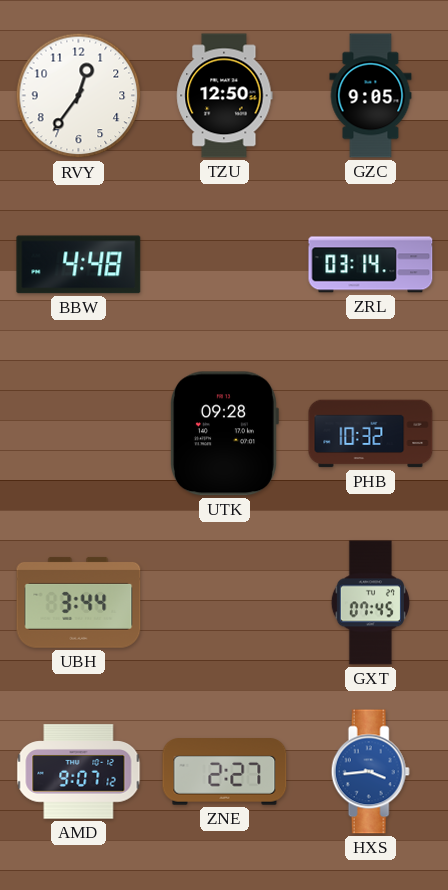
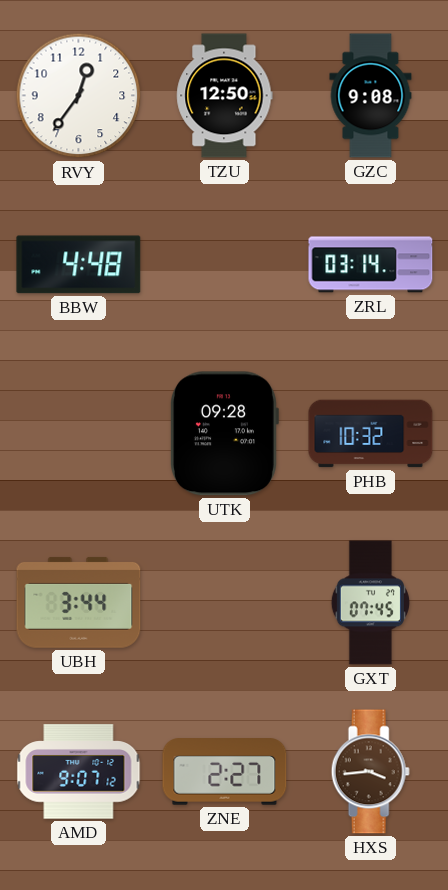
GZC: 9:05 -> 9:08 (371, 96)
HXS dial: blue -> brown (370, 772)
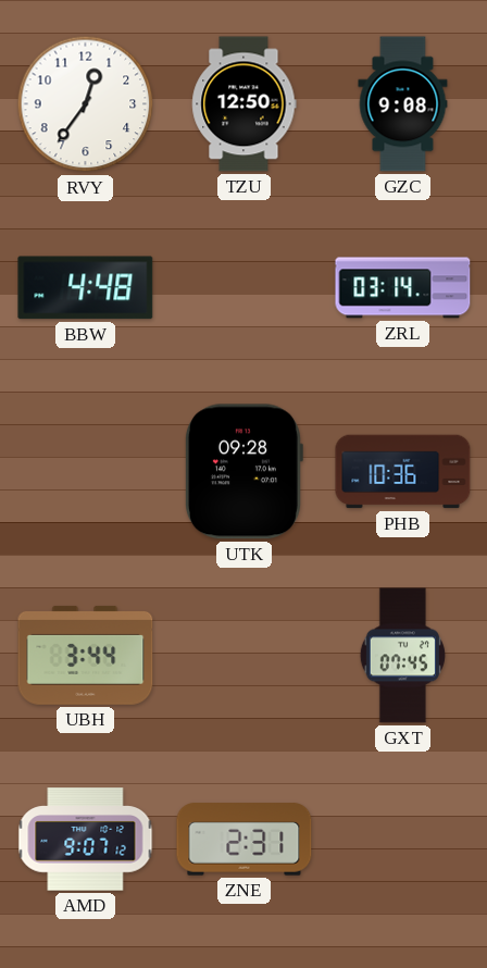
PHB: 10:32 -> 10:36 (403, 472)
ZNE: 2:27 -> 2:31 (245, 840)
HXS: 3:44 -> none (370, 772)
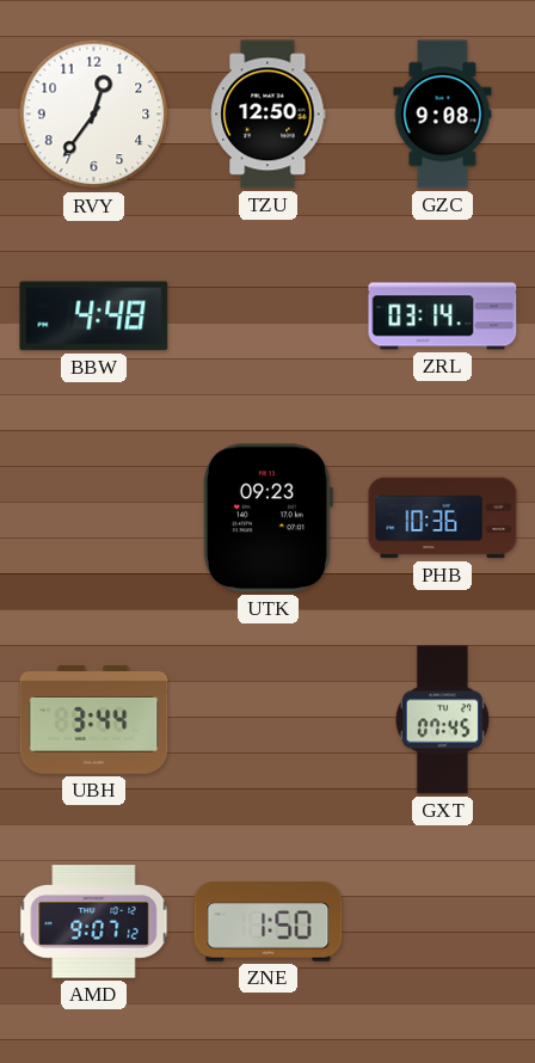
UTK: 09:28 -> 09:23 (267, 518)
ZNE: 2:31 -> 1:50 (269, 922)
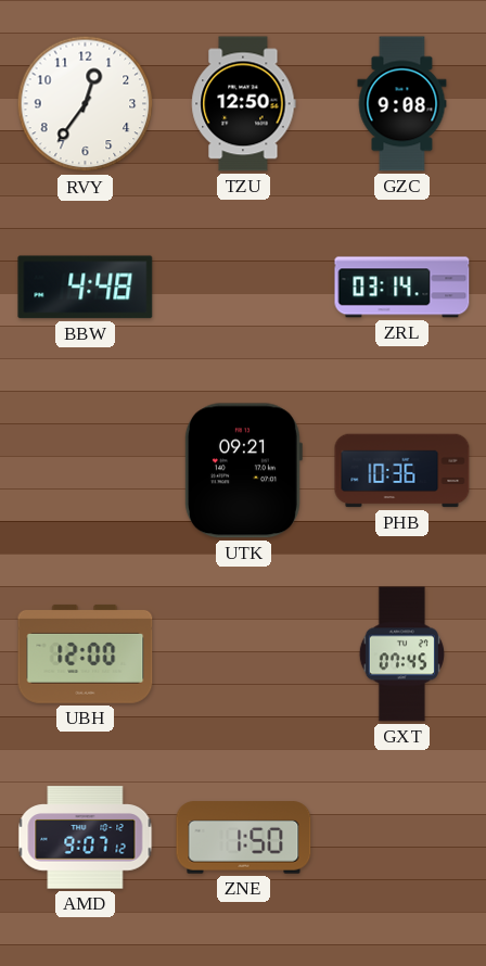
UTK: 09:23 -> 09:21 (243, 471)
UBH: 3:44 -> 12:00 (86, 653)
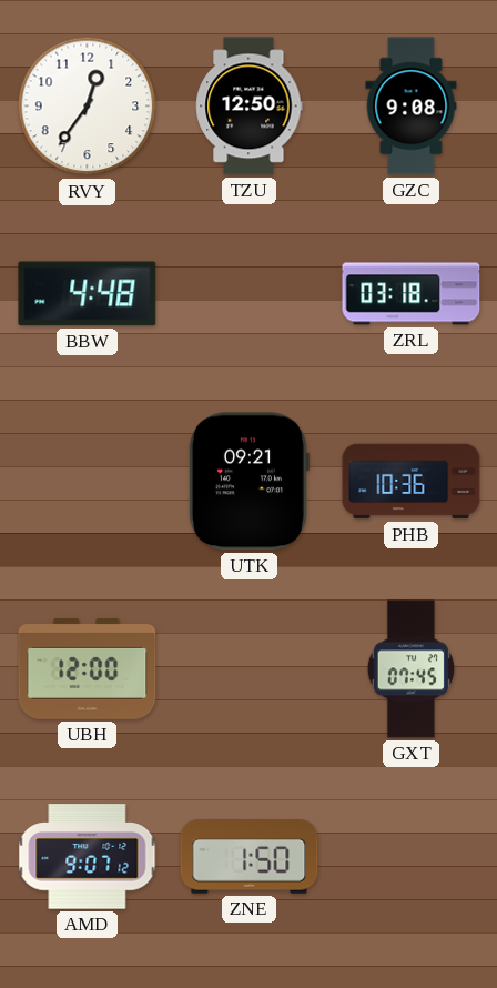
ZRL: 03:14 -> 03:18 (412, 294)
